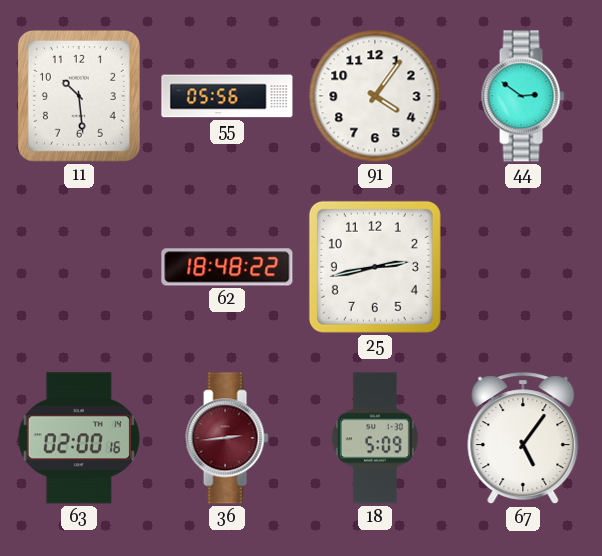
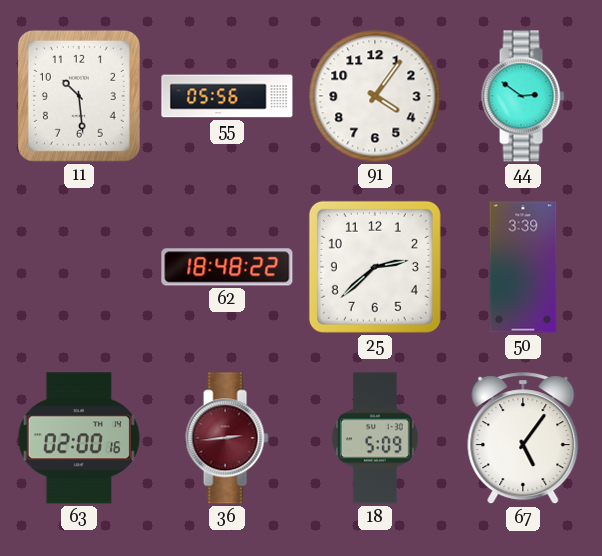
25: 2:43 -> 2:38 (375, 267)
50: none -> 3:39 (523, 267)
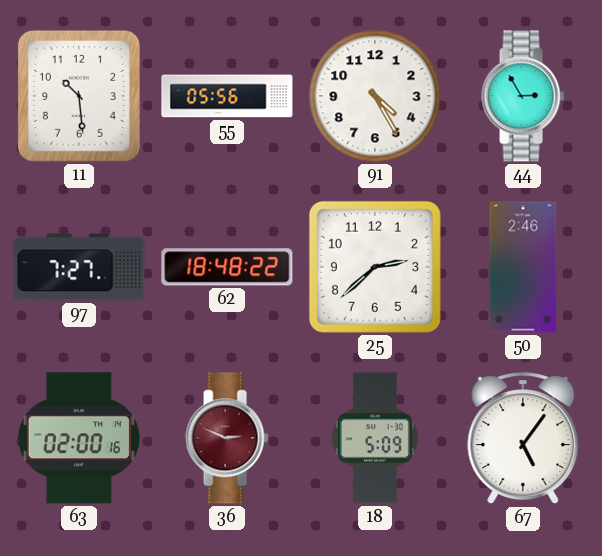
91: 4:06 -> 4:25 (375, 96)
44: 2:51 -> 2:55 (523, 96)
97: none -> 7:27 (79, 267)
50: 3:39 -> 2:46 (523, 267)
36: 2:44 -> 2:49 (227, 438)
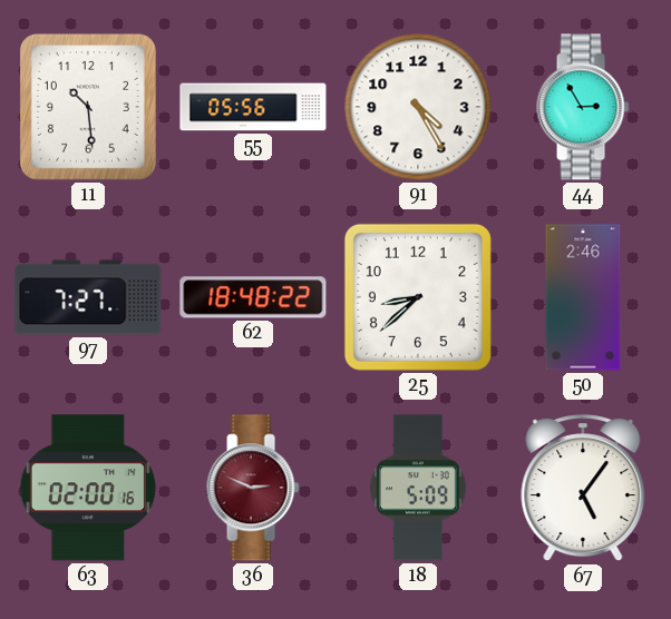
25: 2:38 -> 8:38 (418, 297)
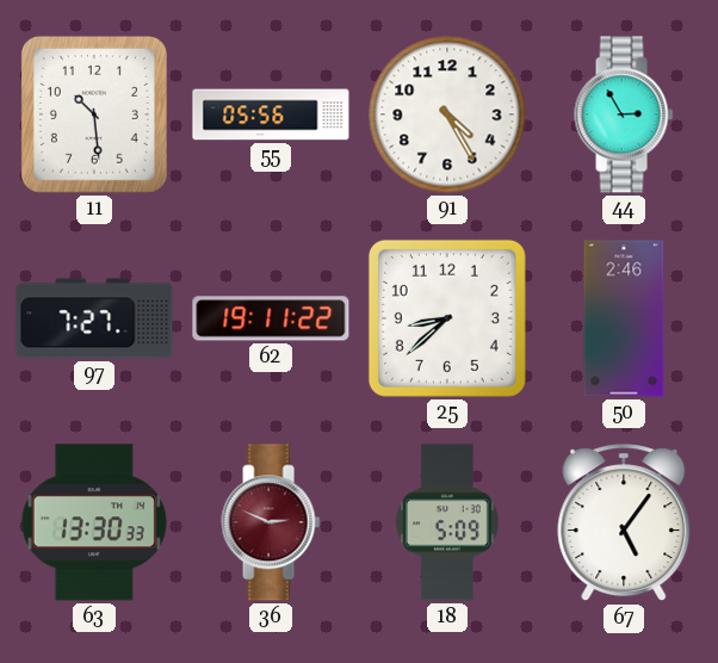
62: 18:48 -> 19:11 (271, 318)
63: 02:00 -> 13:30 (94, 522)
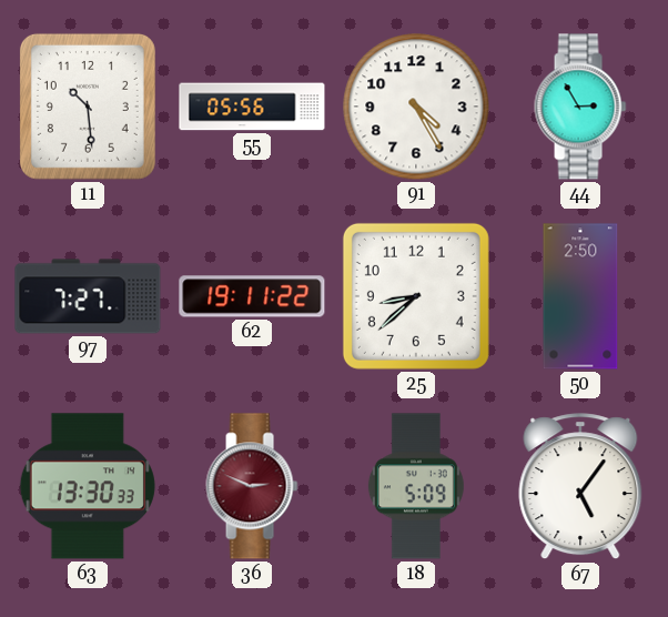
50: 2:46 -> 2:50 (580, 296)
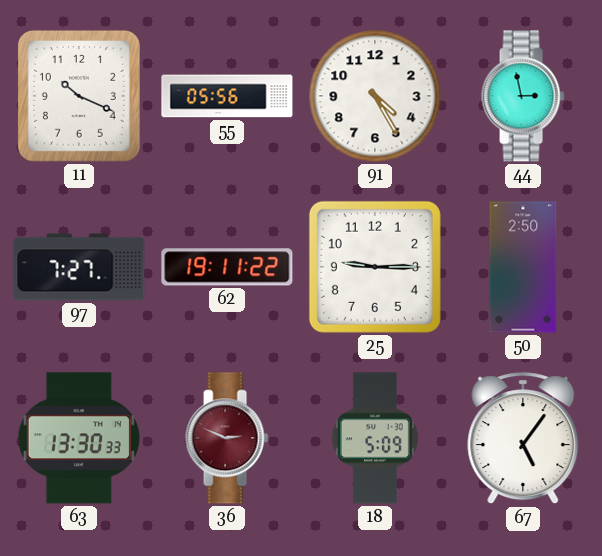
11: 10:29 -> 10:19 (79, 96)
44: 2:55 -> 2:58 (523, 96)
25: 8:38 -> 9:15 (375, 267)
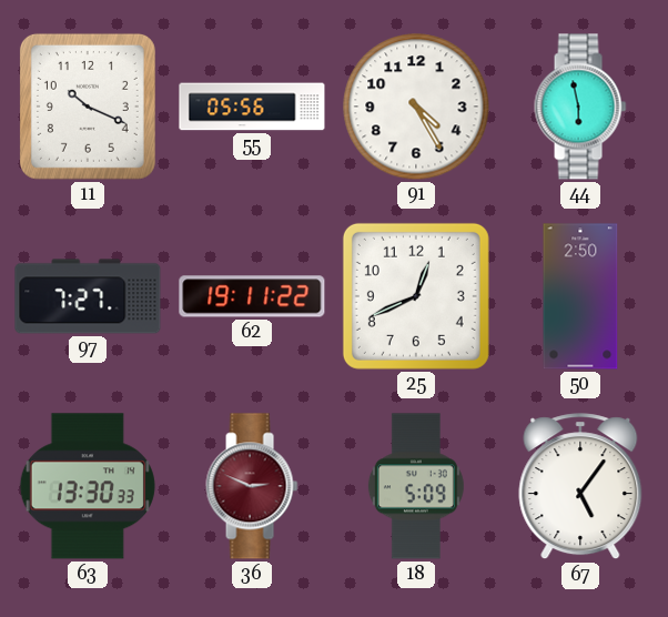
44: 2:58 -> 5:58 (580, 107)
25: 9:15 -> 12:41 (416, 296)
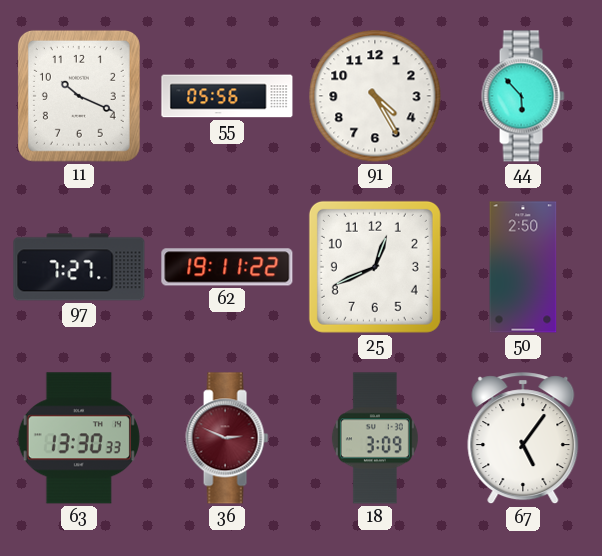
44: 5:58 -> 5:53 (523, 96)
18: 5:09 -> 3:09 (375, 438)
